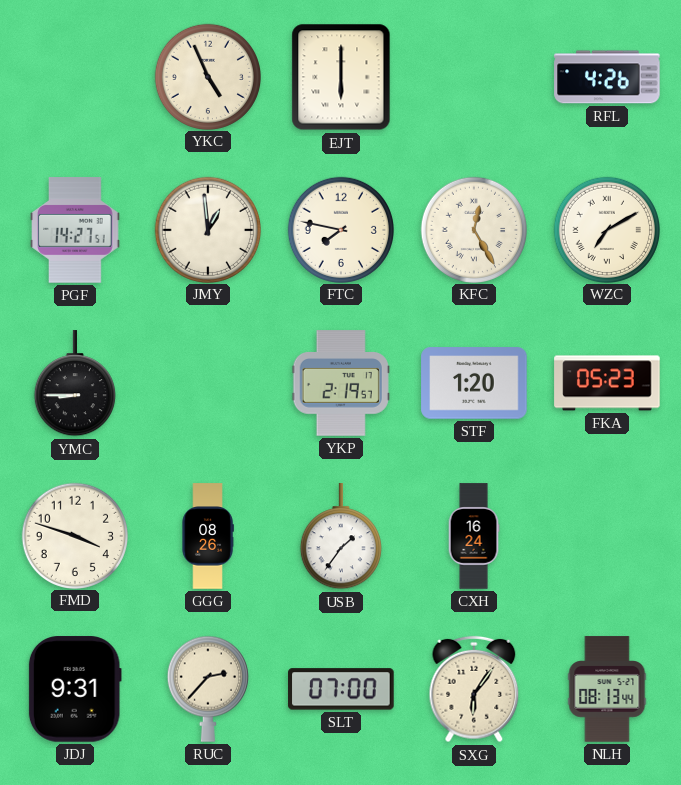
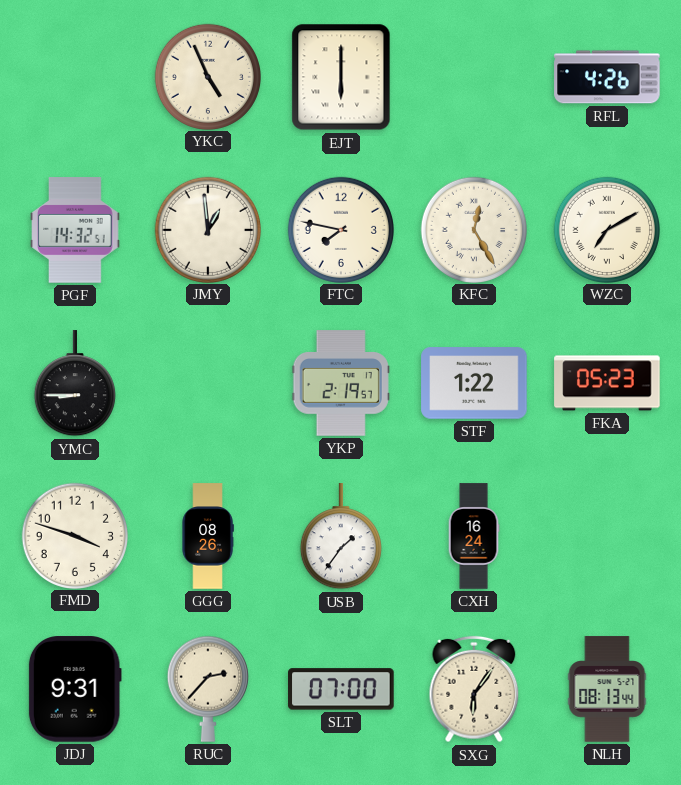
PGF: 14:27 -> 14:32 (75, 230)
STF: 1:20 -> 1:22 (474, 383)
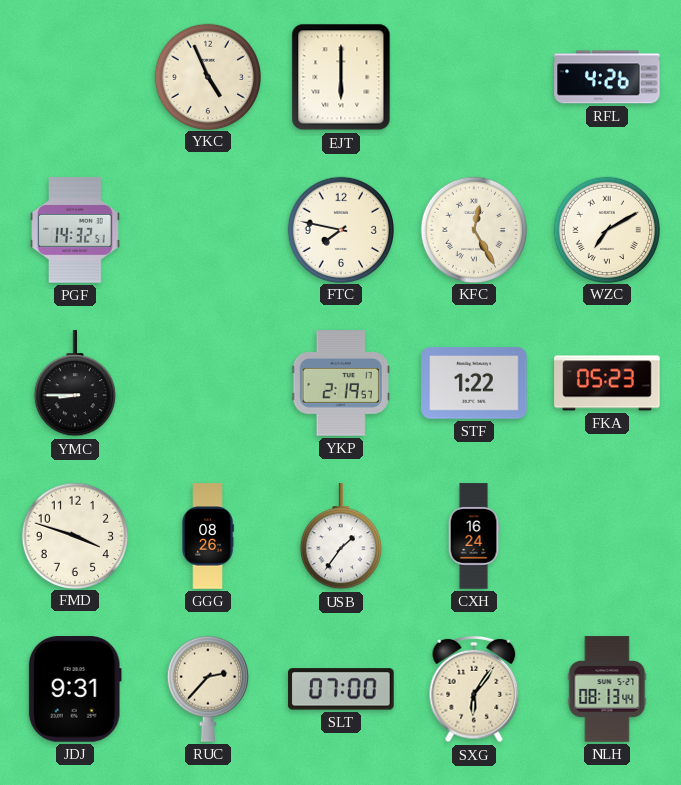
JMY: 12:59 -> none (207, 229)
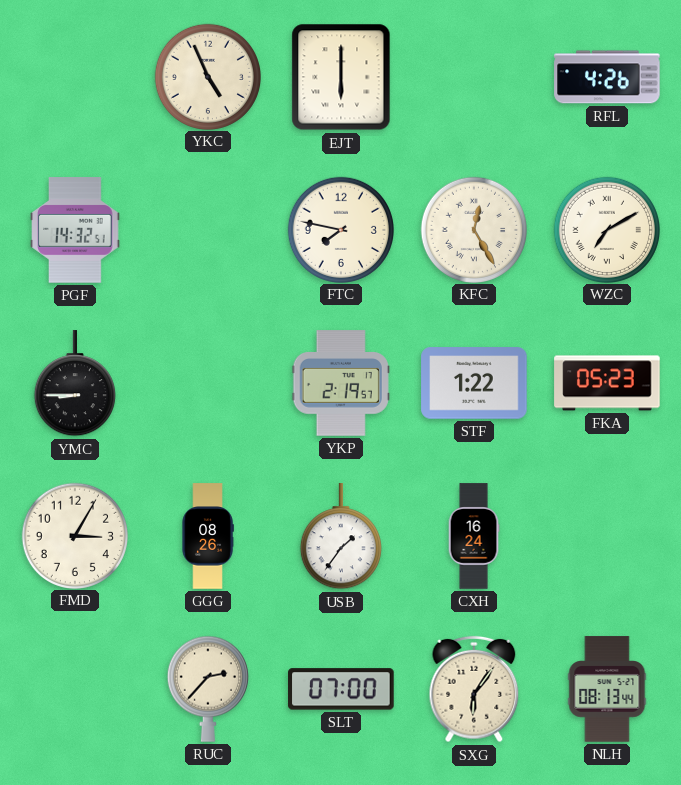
FMD: 3:48 -> 3:05 (74, 535)
JDJ: 9:31 -> none (75, 689)
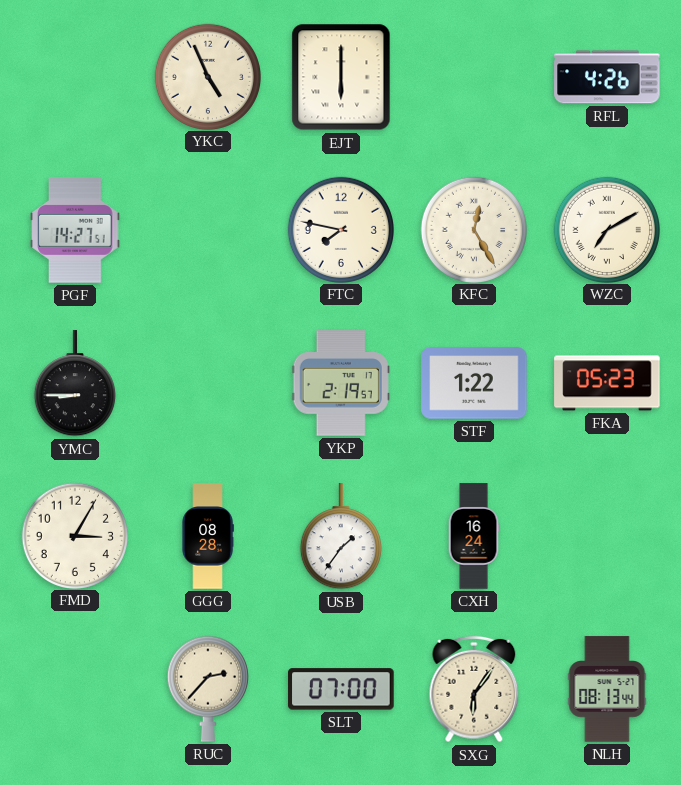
PGF: 14:32 -> 14:27 (75, 230)
GGG: 08:26 -> 08:28 (208, 536)
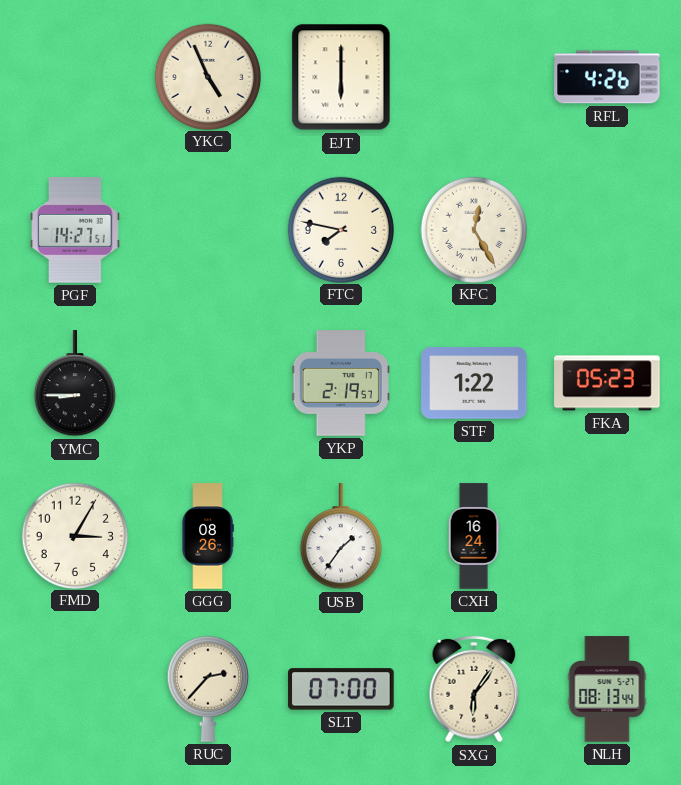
WZC: 7:10 -> none (606, 229)
GGG: 08:28 -> 08:26 (208, 536)
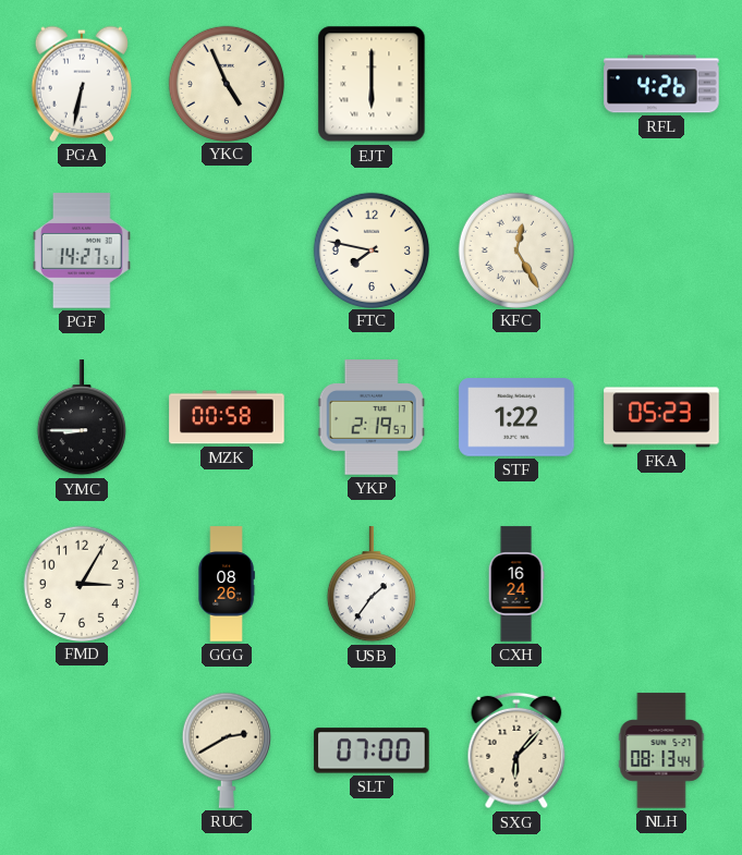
PGA: none -> 6:32 (82, 84)
MZK: none -> 00:58 (227, 417)
RUC: 2:37 -> 2:40 (227, 750)
SXG: 6:06 -> 6:07 (516, 750)
